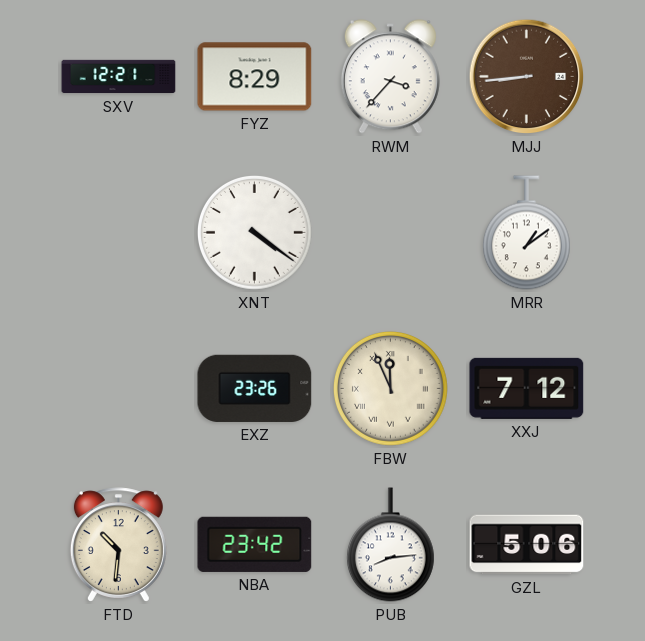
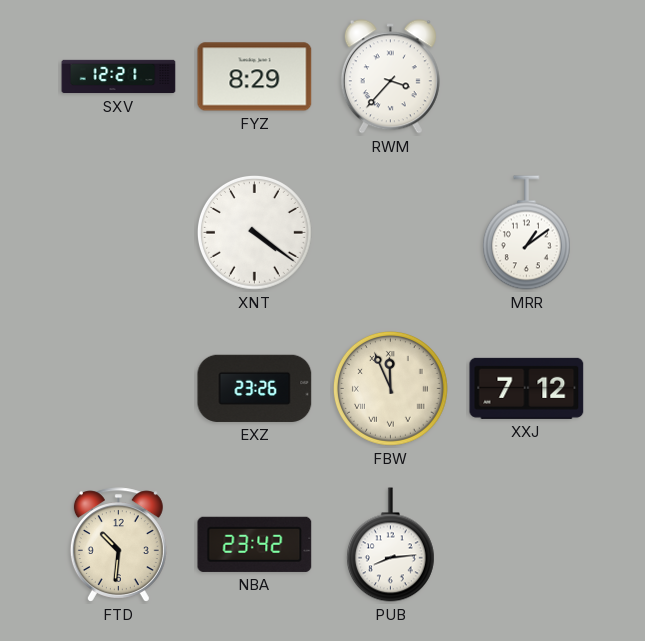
MJJ: 8:44 -> none (527, 77)
GZL: 5:06 -> none (527, 545)
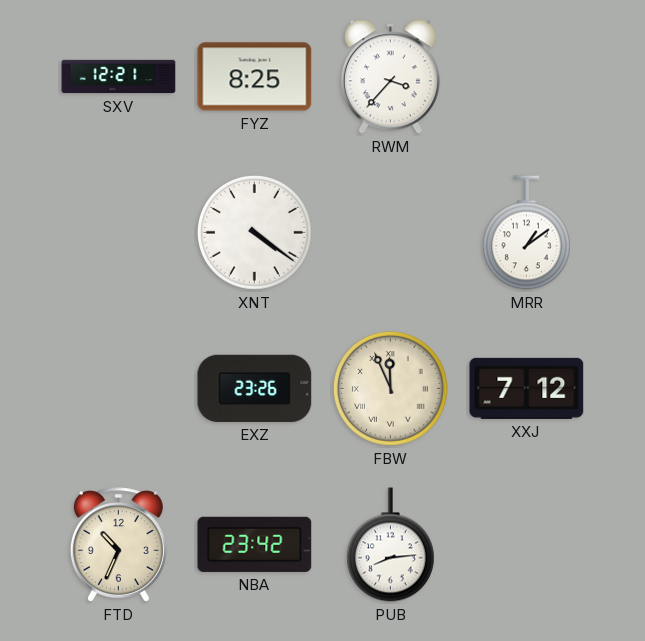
FYZ: 8:29 -> 8:25 (255, 77)
FTD: 10:31 -> 10:34 (118, 545)
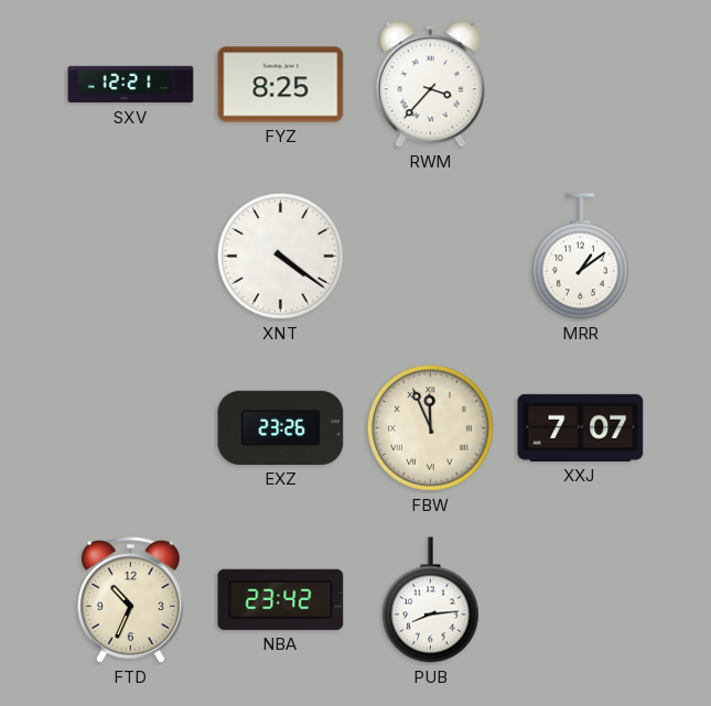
XXJ: 7:12 -> 7:07 (581, 427)
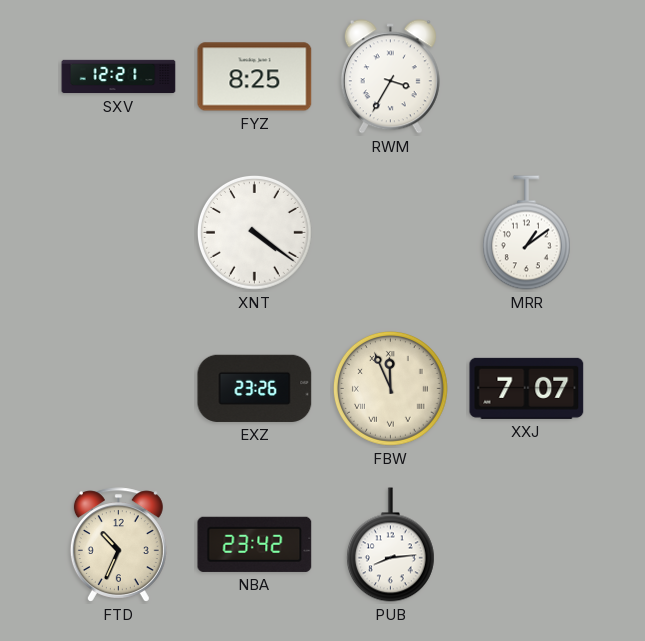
RWM: 3:37 -> 3:35 (390, 77)
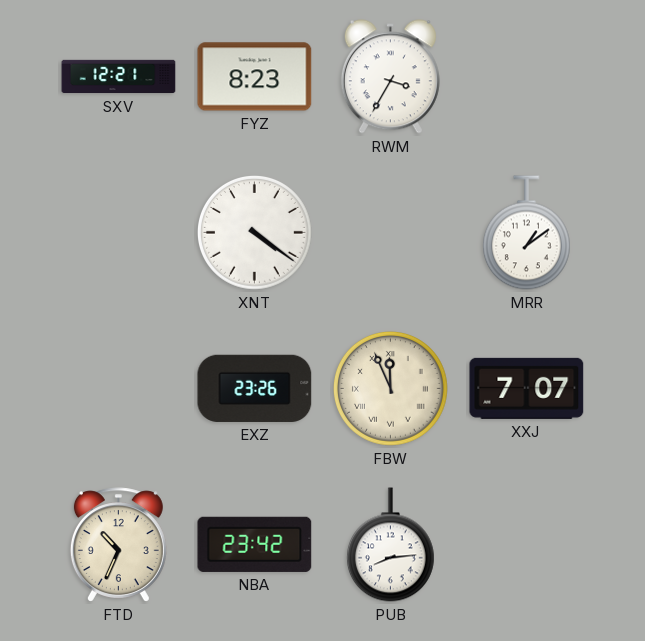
FYZ: 8:25 -> 8:23 (255, 77)
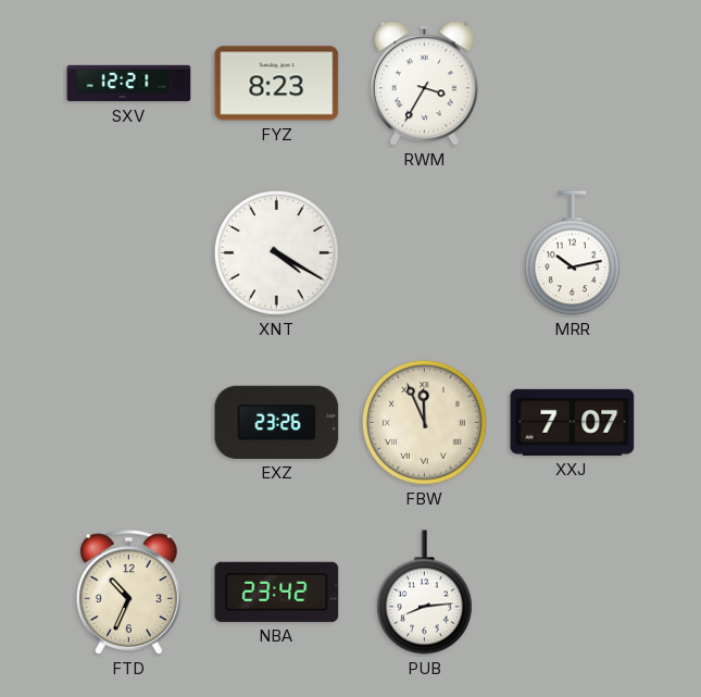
XNT: 4:21 -> 4:20 (276, 252)
MRR: 1:09 -> 10:13 (572, 253)
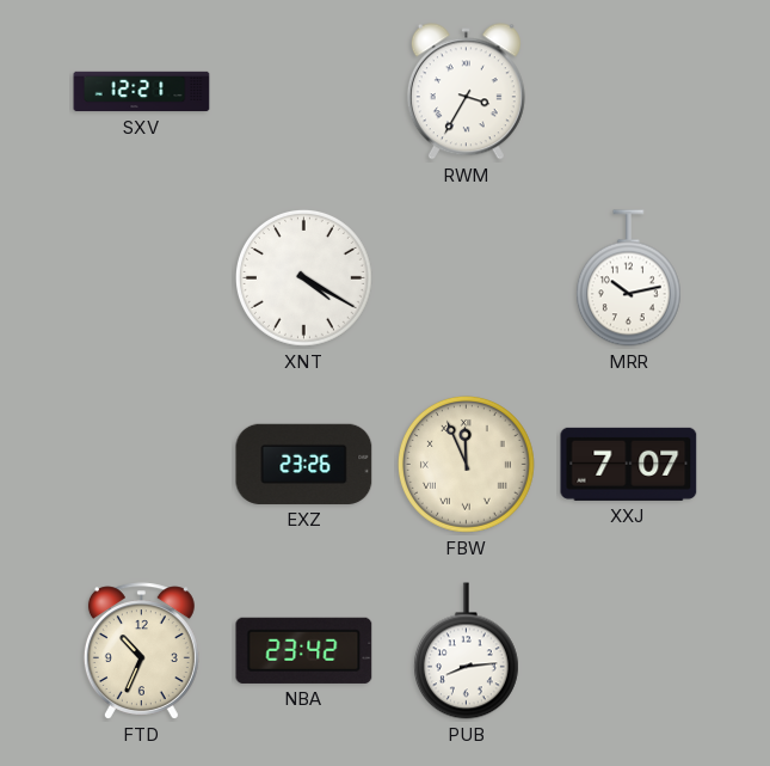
FYZ: 8:23 -> none (277, 84)
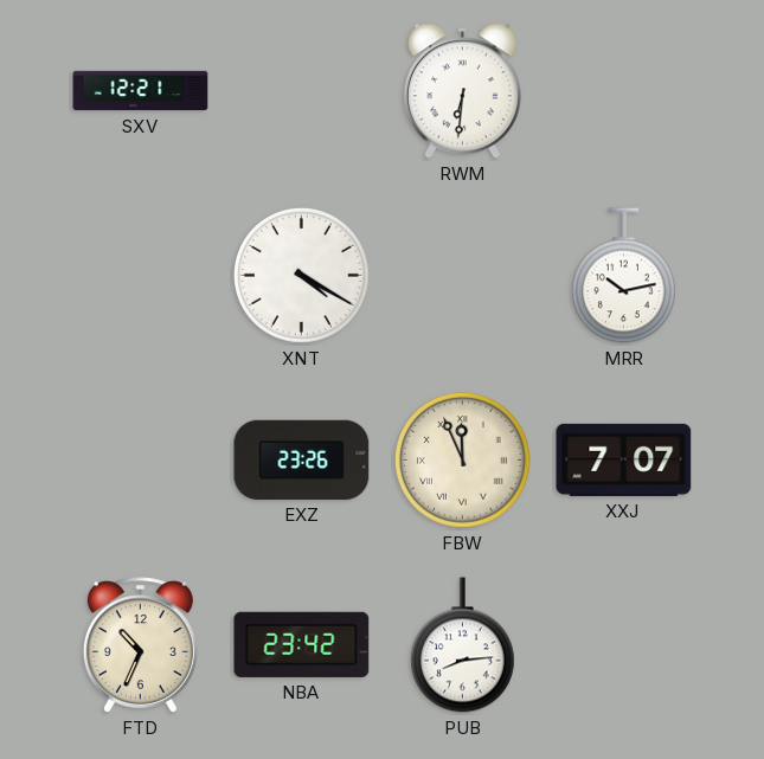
RWM: 3:35 -> 6:31 (462, 91)
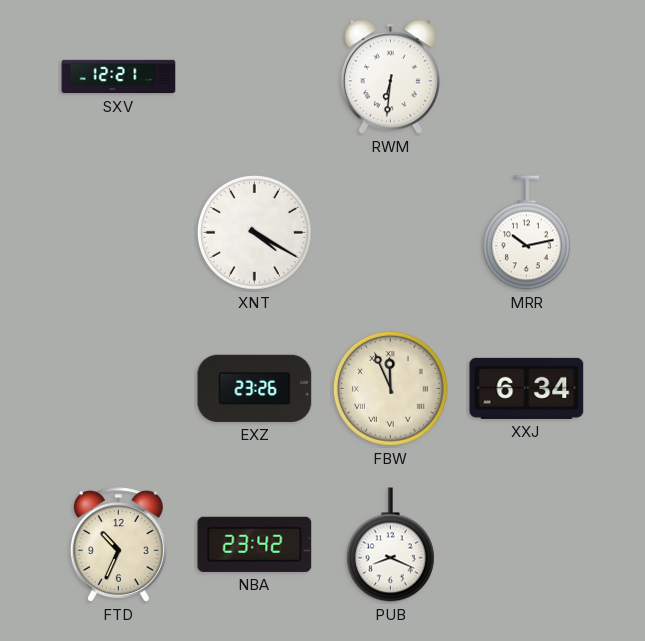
XXJ: 7:07 -> 6:34 (527, 388)
PUB: 8:14 -> 8:19 (390, 545)
